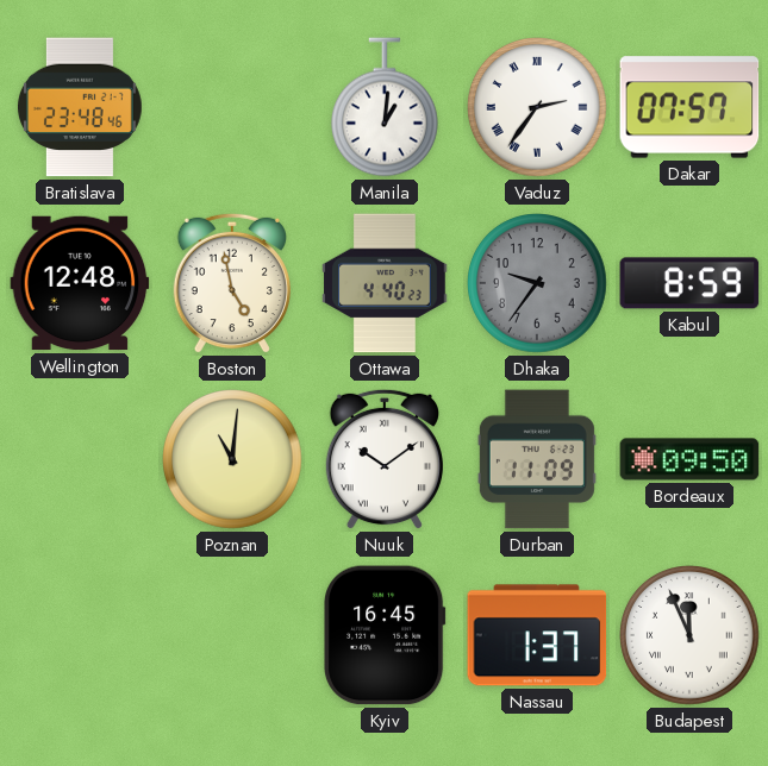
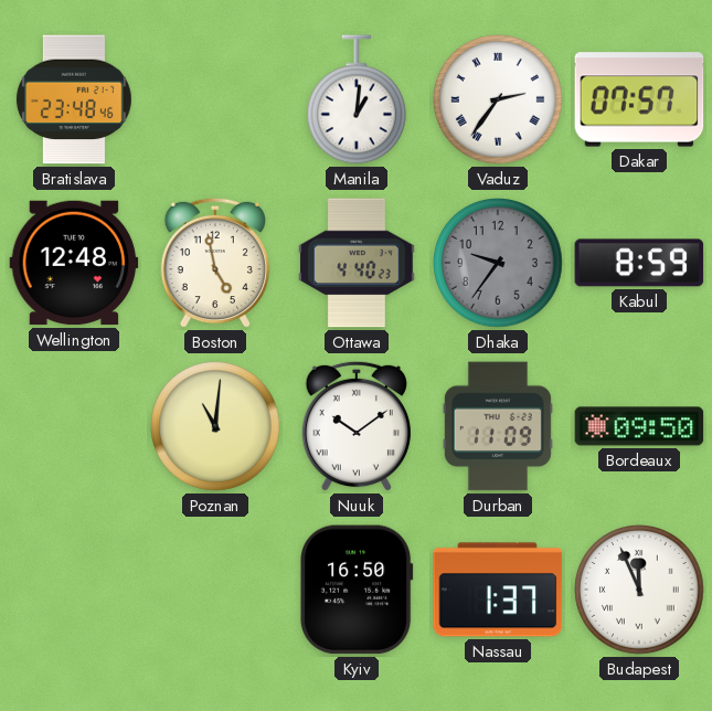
Kyiv: 16:45 -> 16:50 (357, 590)
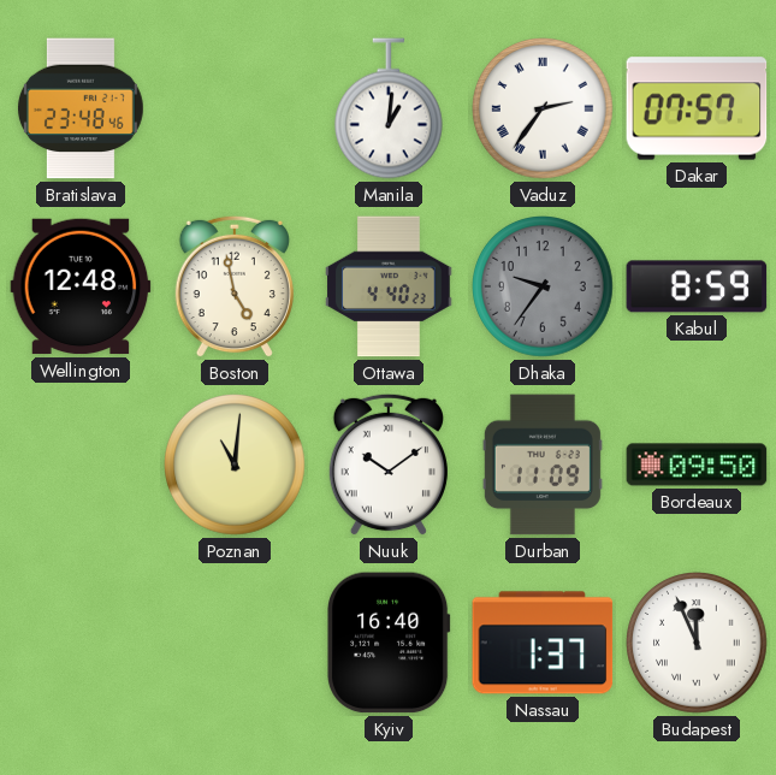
Kyiv: 16:50 -> 16:40 (389, 643)
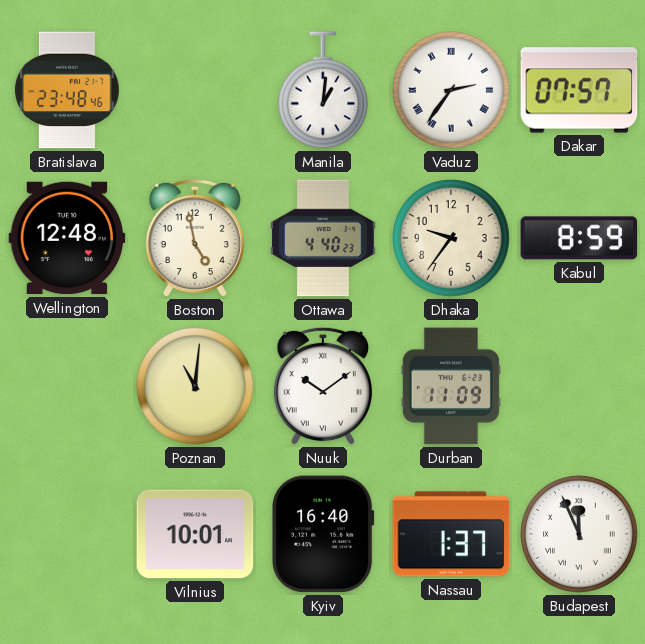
Dhaka dial: grey -> cream (452, 239)
Bordeaux: 09:50 -> none (697, 465)
Vilnius: none -> 10:01 (195, 534)
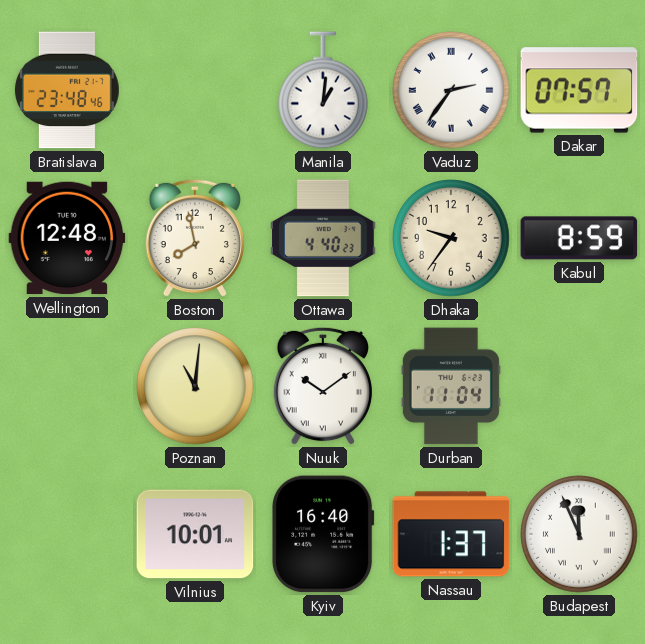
Boston: 4:58 -> 7:58 (195, 238)
Durban: 11:09 -> 11:04 (451, 386)
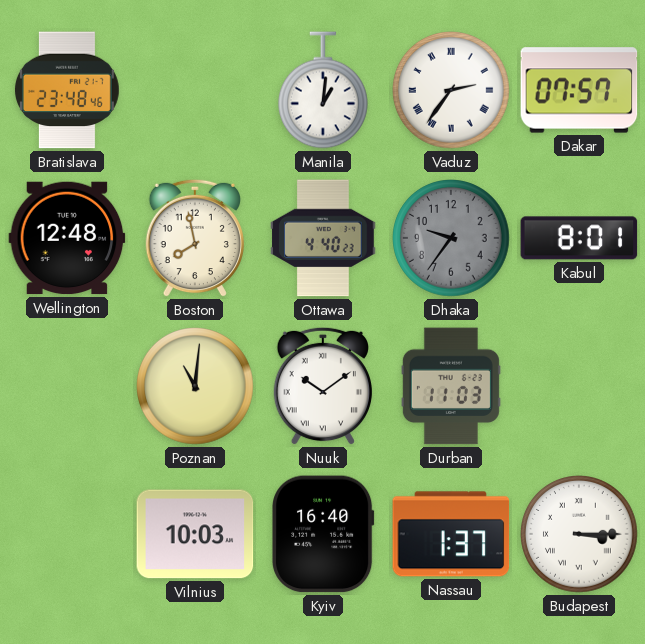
Dhaka dial: cream -> grey (452, 239)
Kabul: 8:59 -> 8:01 (579, 238)
Durban: 11:04 -> 11:03 (451, 386)
Vilnius: 10:01 -> 10:03 (195, 534)
Budapest: 11:56 -> 3:15 (580, 535)
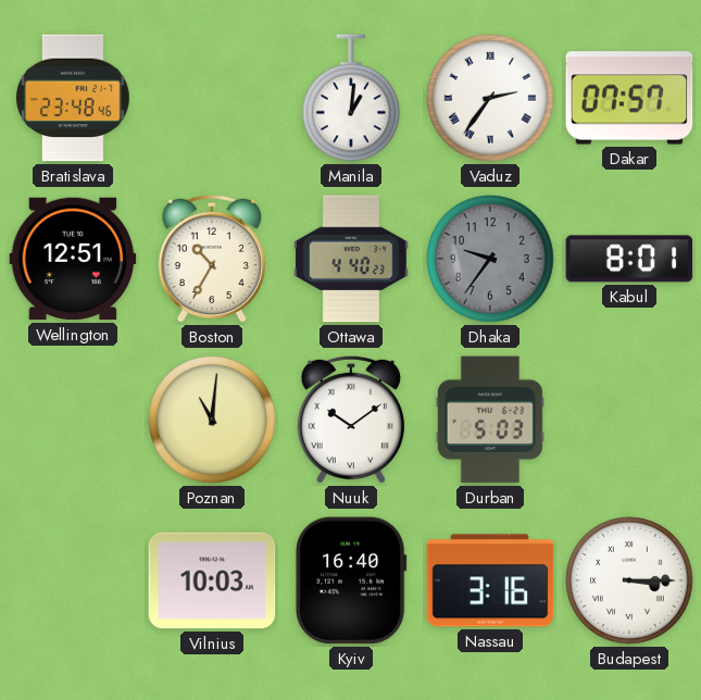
Wellington: 12:48 -> 12:51 (73, 259)
Boston: 7:58 -> 10:35 (212, 259)
Durban: 11:03 -> 5:03 (490, 420)
Nassau: 1:37 -> 3:16 (490, 580)
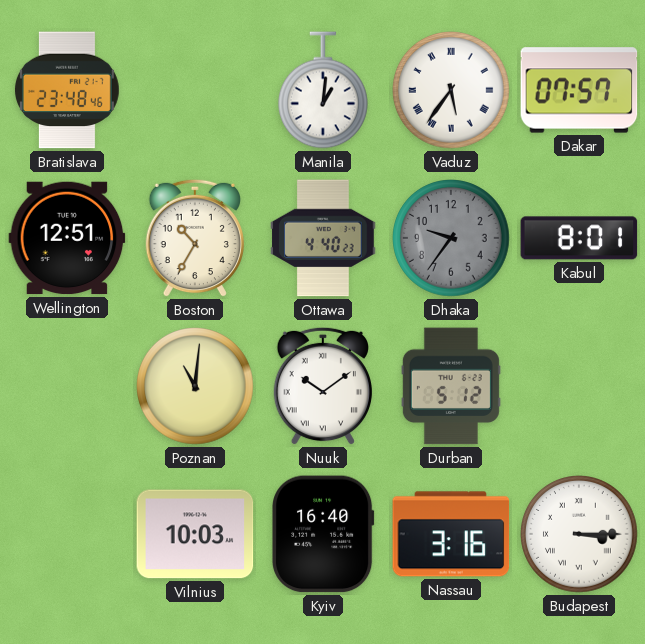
Vaduz: 2:36 -> 5:36 (452, 91)
Durban: 5:03 -> 5:12 (451, 386)
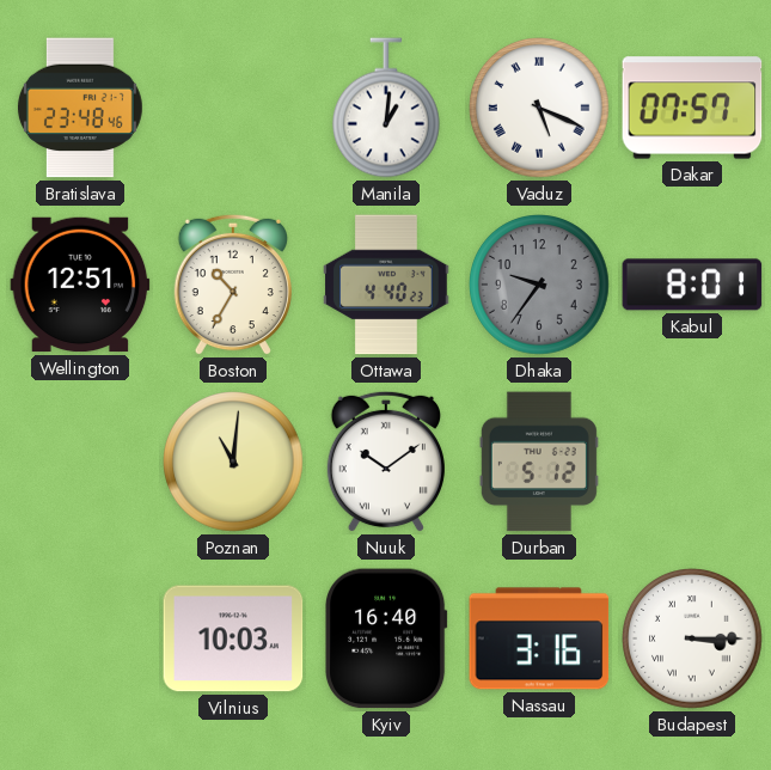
Vaduz: 5:36 -> 5:19 (540, 109)
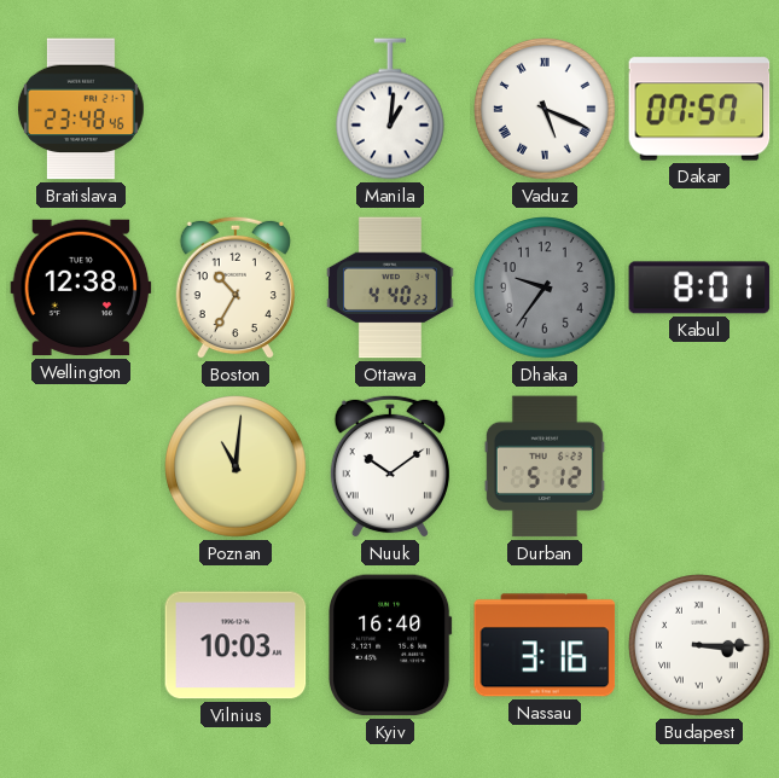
Wellington: 12:51 -> 12:38 (81, 288)
